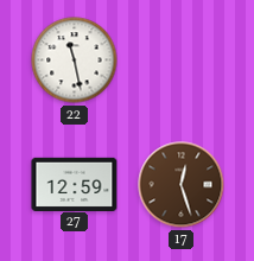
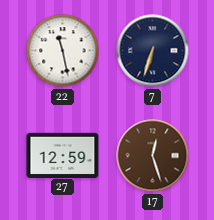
7: none -> 6:33 (153, 51)
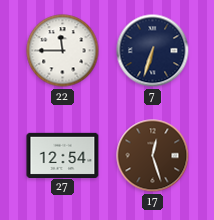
22: 11:28 -> 11:45 (63, 51)
27: 12:59 -> 12:54 (63, 155)
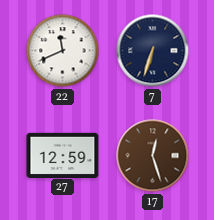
22: 11:45 -> 11:41 (63, 51)
27: 12:54 -> 12:59 (63, 155)
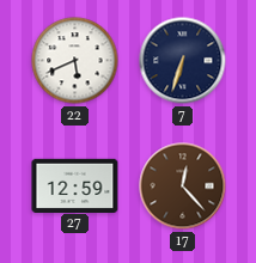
22: 11:41 -> 5:41 (75, 61)
17: 12:27 -> 12:23 (183, 186)
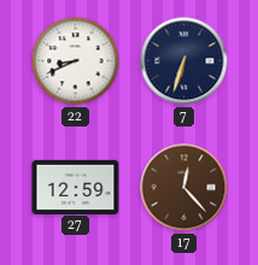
22: 5:41 -> 8:41 (76, 61)
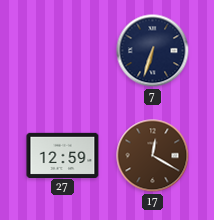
22: 8:41 -> none (76, 61)
17: 12:23 -> 12:20 (153, 156)
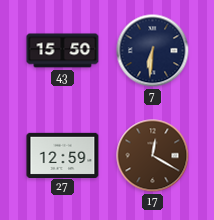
43: none -> 15:50 (63, 51)
7: 6:33 -> 6:31 (153, 51)
